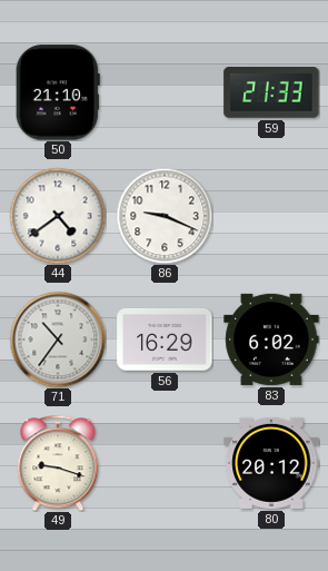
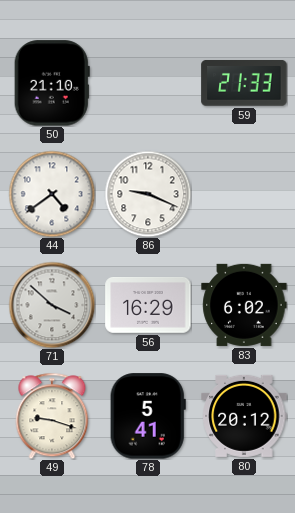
71: 10:36 -> 3:52 (52, 305)
78: none -> 5:41 (148, 416)
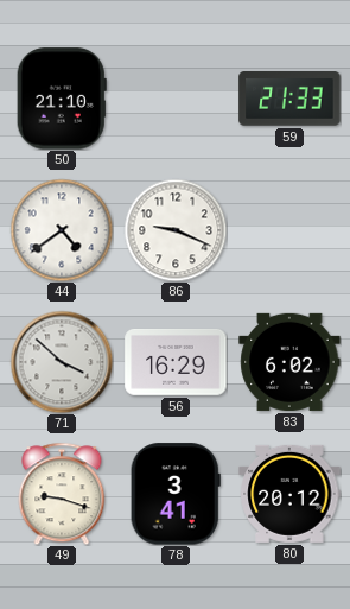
78: 5:41 -> 3:41 (176, 494)
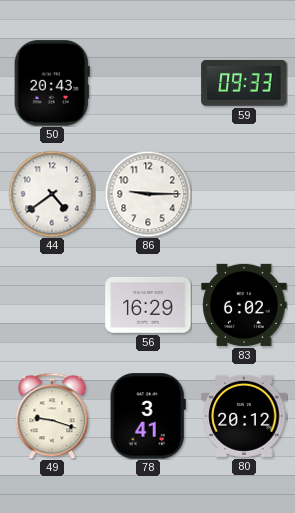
50: 21:10 -> 20:43 (52, 83)
59: 21:33 -> 09:33 (244, 83)
86: 9:19 -> 9:15 (148, 194)
71: 3:52 -> none (62, 362)
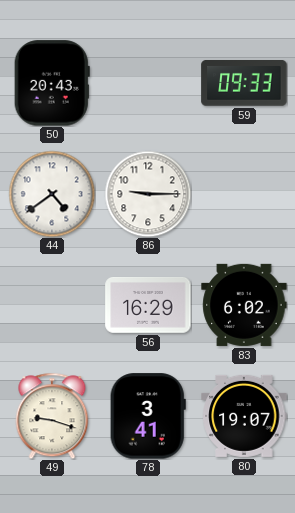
80: 20:12 -> 19:07 (244, 416)
